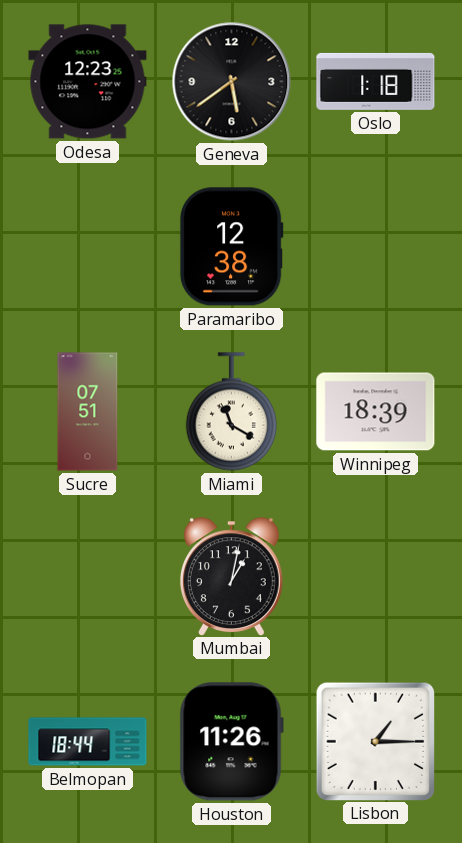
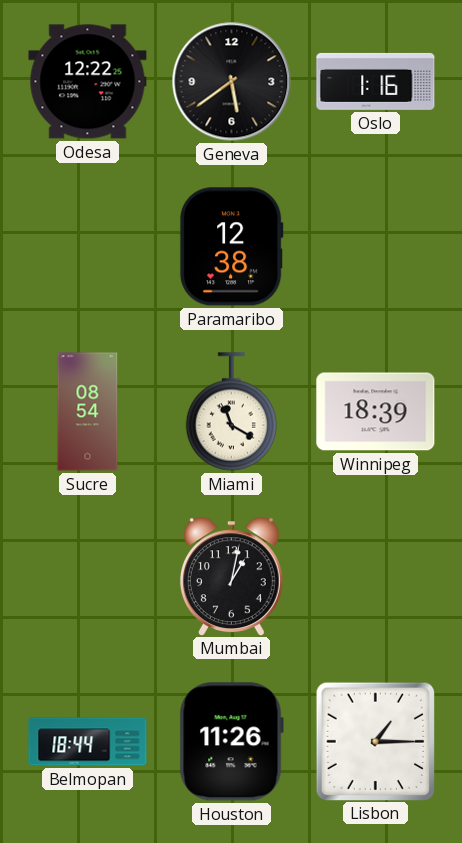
Odesa: 12:23 -> 12:22 (88, 82)
Oslo: 1:18 -> 1:16 (376, 81)
Sucre: 07:51 -> 08:54 (88, 412)
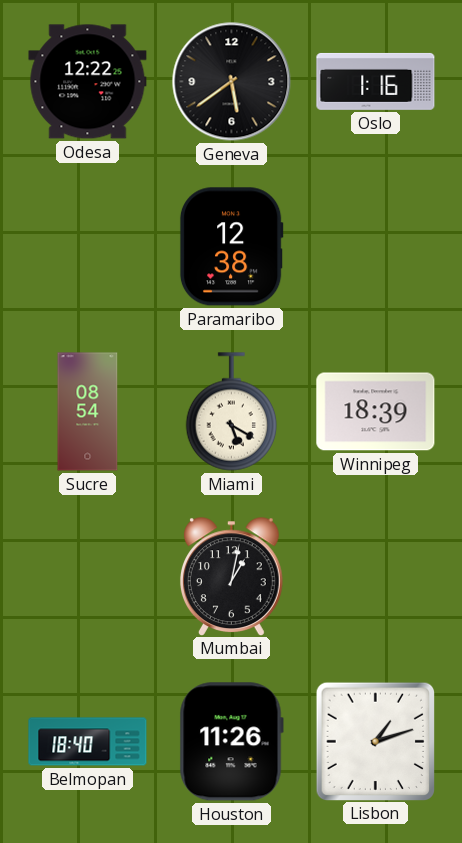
Miami: 11:20 -> 5:20 (232, 412)
Belmopan: 18:44 -> 18:40 (88, 742)
Lisbon: 1:15 -> 1:12 (375, 741)
